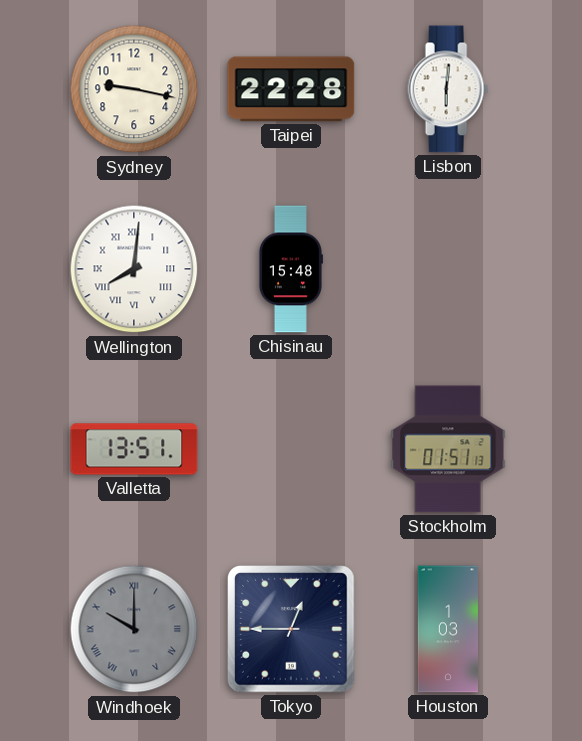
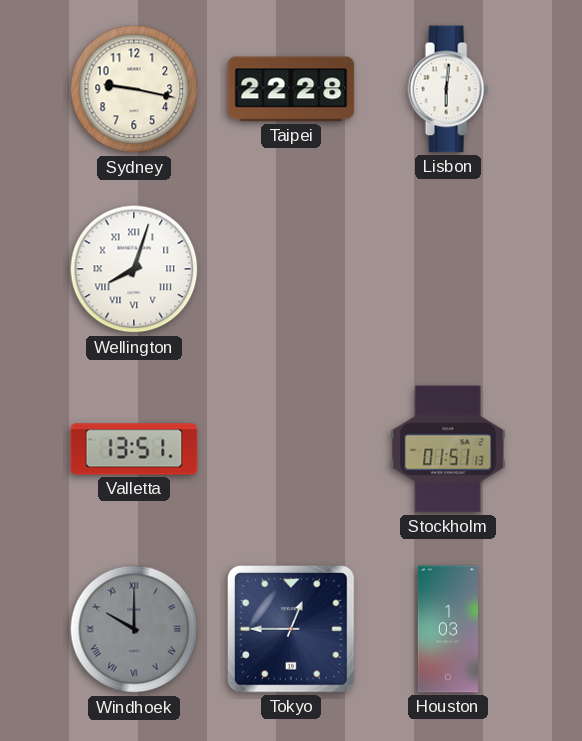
Wellington: 8:01 -> 8:03 (134, 269)
Chisinau: 15:48 -> none (290, 269)
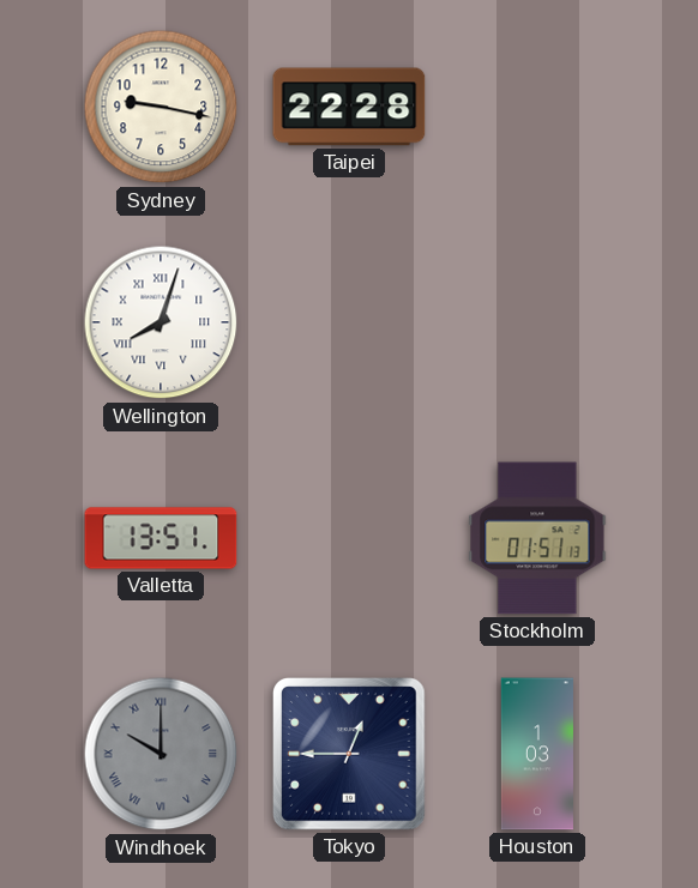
Lisbon: 6:01 -> none (448, 89)
